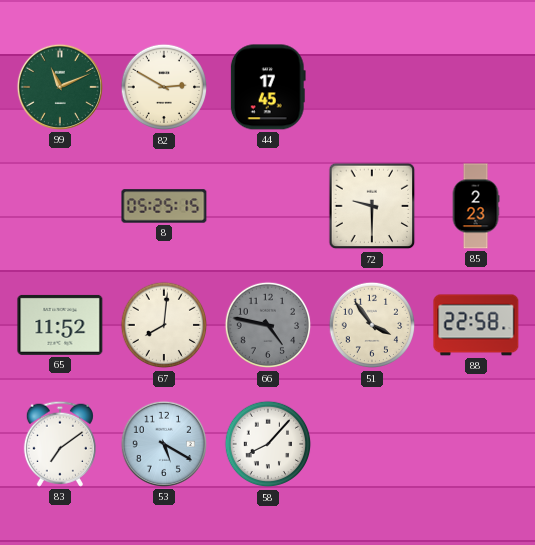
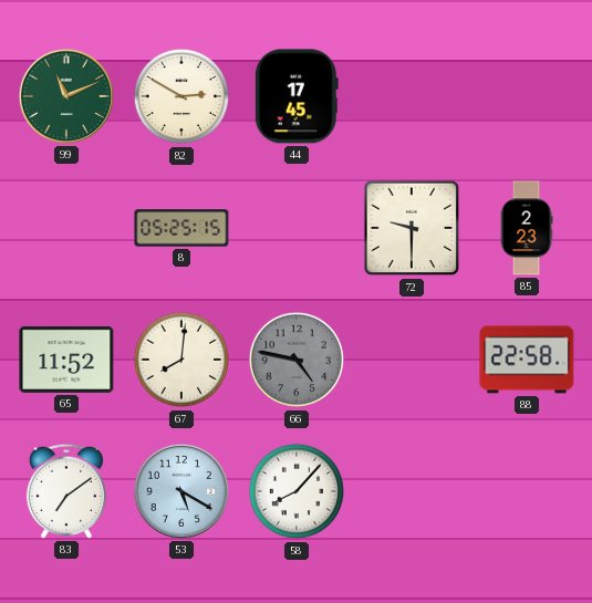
51: 3:54 -> none (372, 325)
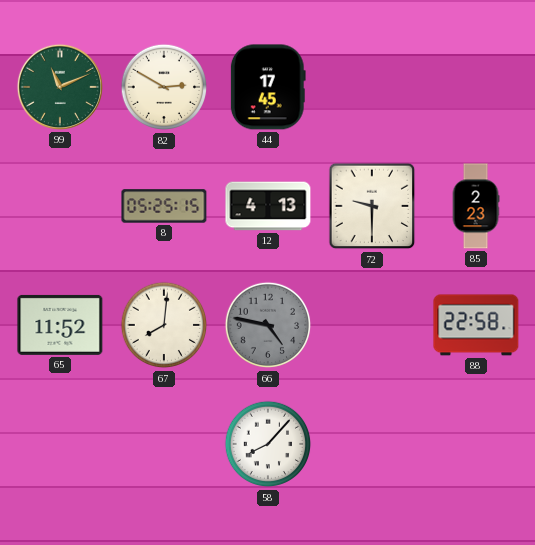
12: none -> 4:13 (268, 206)
83: 7:09 -> none (66, 491)
53: 5:20 -> none (181, 491)
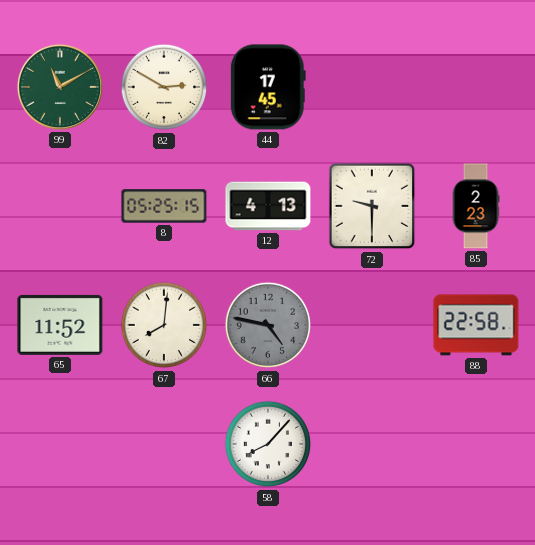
99: 11:11 -> 11:10 (60, 87)
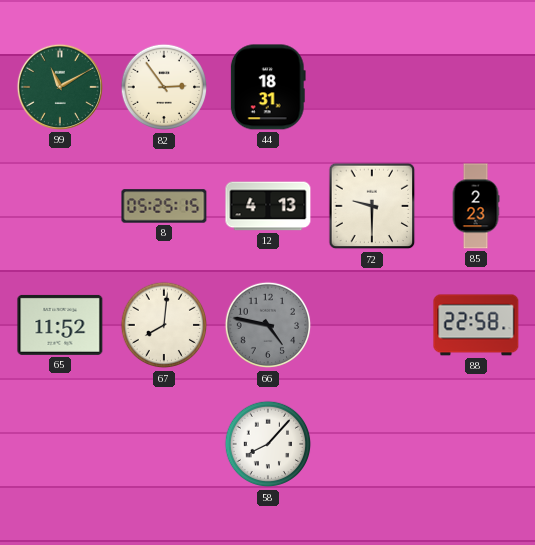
82: 2:50 -> 2:54 (164, 87)
44: 17:45 -> 18:31 (268, 87)
